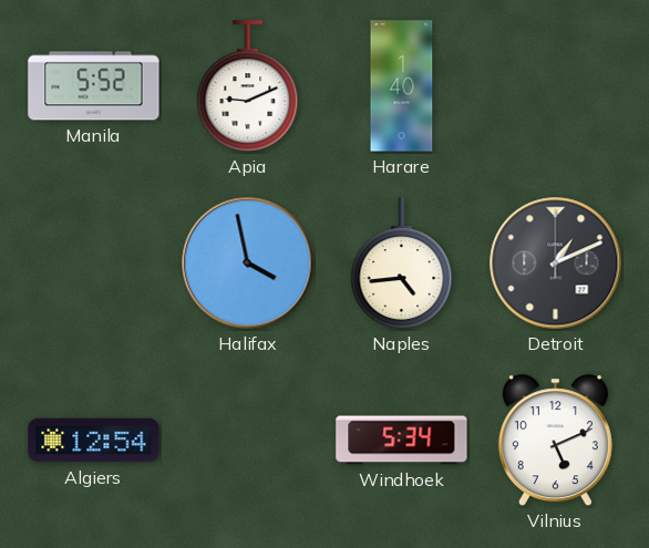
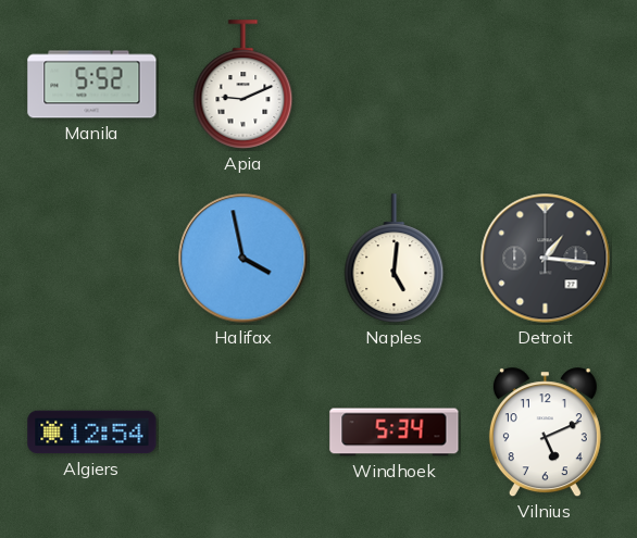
Harare: 1:40 -> none (402, 86)
Naples: 4:44 -> 5:01 (395, 259)
Detroit: 1:11 -> 1:16 (546, 259)
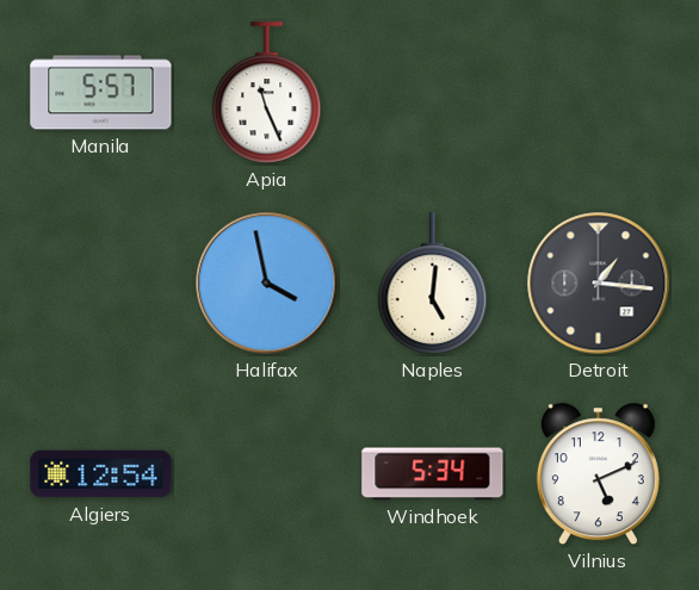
Manila: 5:52 -> 5:57 (101, 93)
Apia: 9:11 -> 11:26 (267, 93)
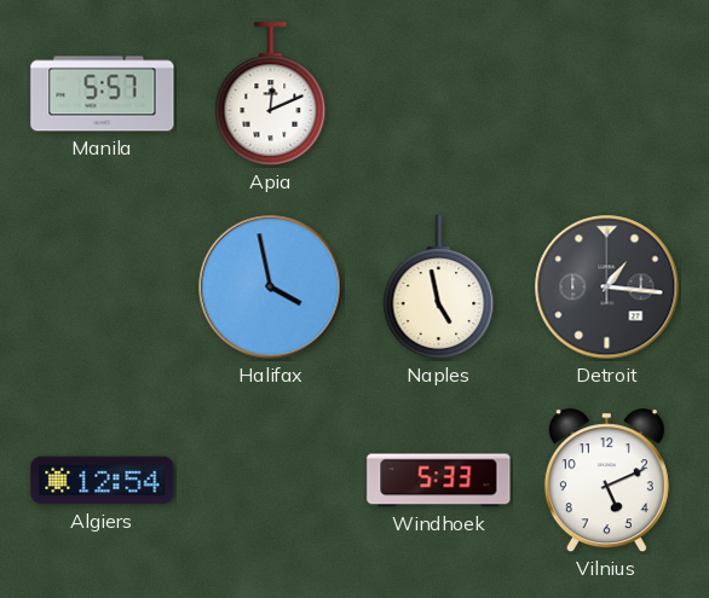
Apia: 11:26 -> 12:11 (271, 94)
Naples: 5:01 -> 4:58 (439, 288)
Windhoek: 5:34 -> 5:33 (439, 481)
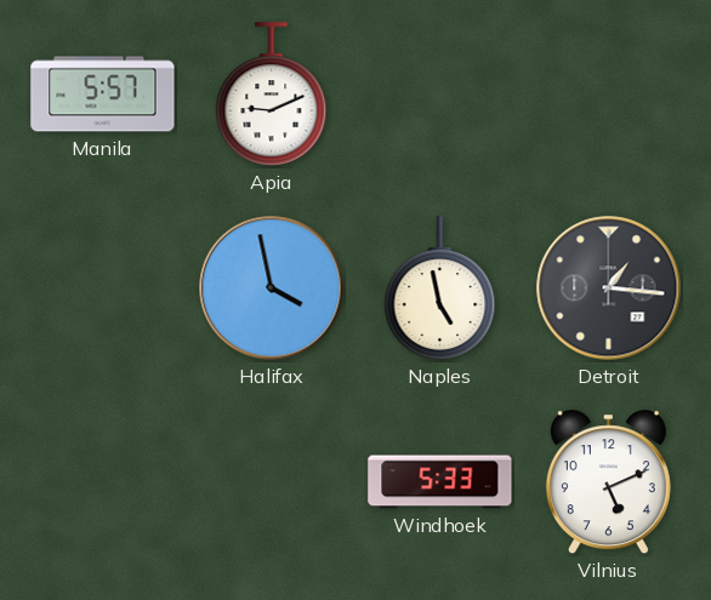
Apia: 12:11 -> 9:11 (272, 95)
Algiers: 12:54 -> none (103, 481)
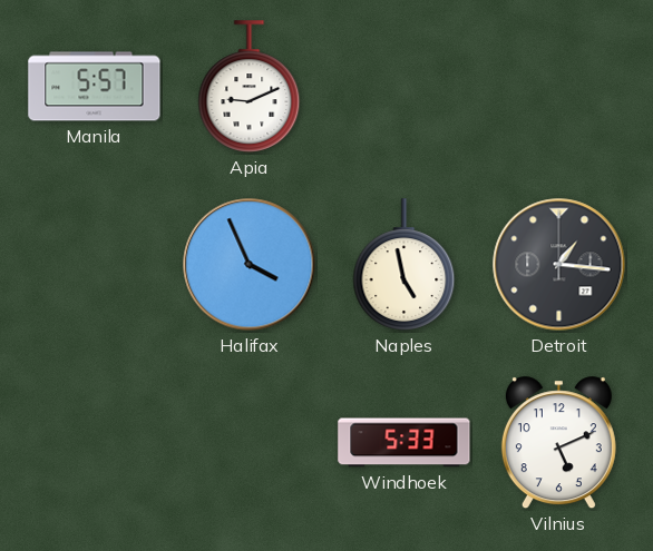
Halifax: 3:58 -> 3:56 (250, 265)
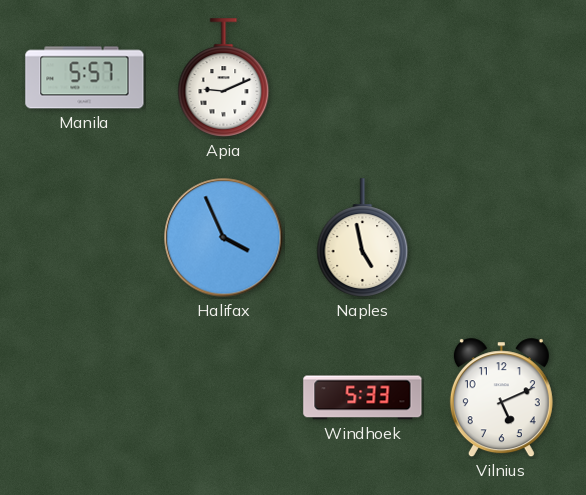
Detroit: 1:16 -> none (559, 265)
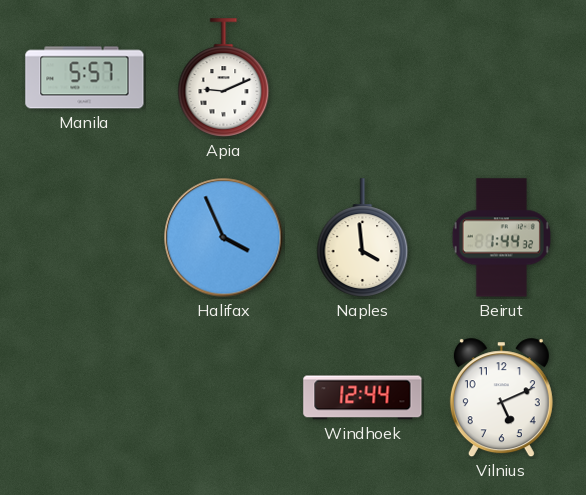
Naples: 4:58 -> 3:59 (363, 238)
Beirut: none -> 1:44 (501, 238)
Windhoek: 5:33 -> 12:44 (363, 398)
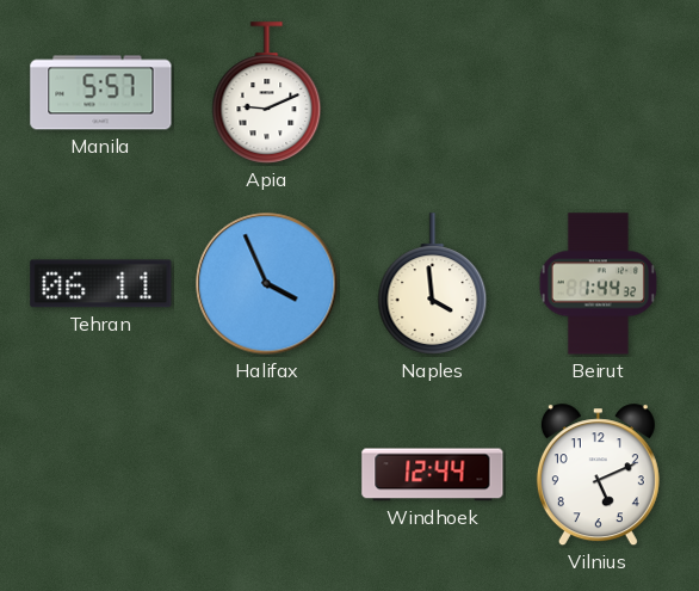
Tehran: none -> 06:11 (101, 284)
